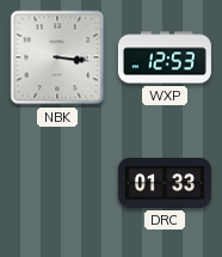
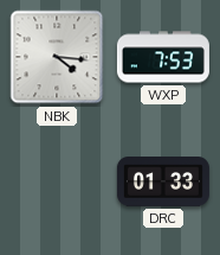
NBK: 3:16 -> 4:16 (57, 57)
WXP: 12:53 -> 7:53 (163, 57)
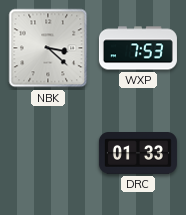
NBK: 4:16 -> 3:22 (48, 48)
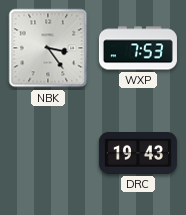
NBK: 3:22 -> 3:24 (48, 48)
DRC: 01:33 -> 19:43 (138, 154)
